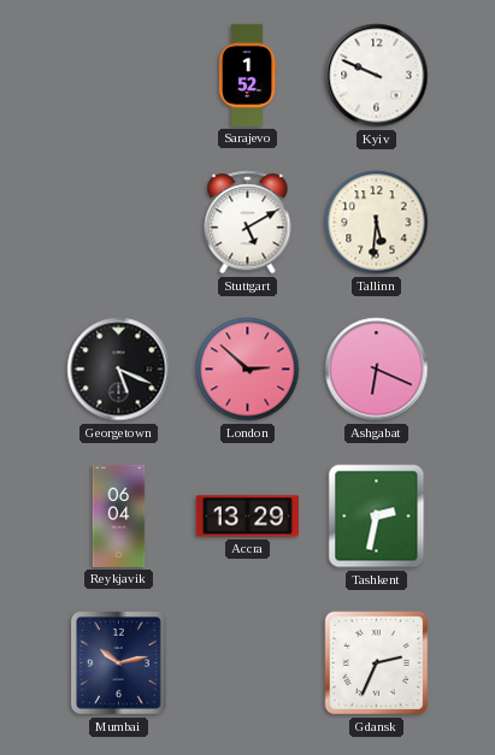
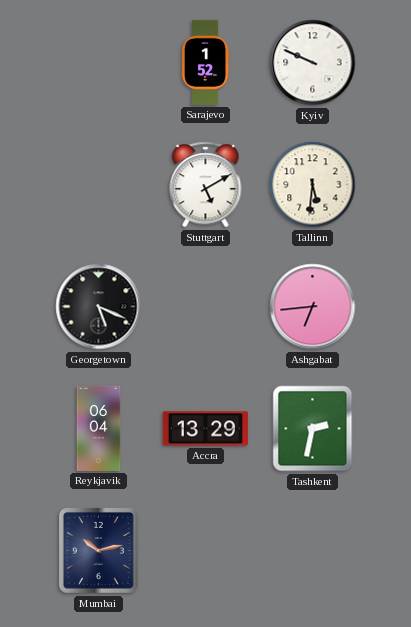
London: 2:52 -> none (248, 370)
Ashgabat: 6:19 -> 6:44 (313, 307)
Gdansk: 2:34 -> none (377, 663)
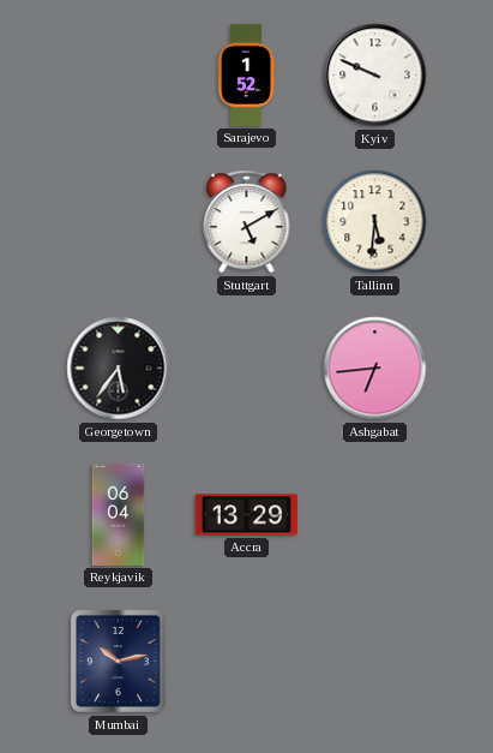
Georgetown: 5:19 -> 5:36 (119, 369)
Tashkent: 2:32 -> none (313, 429)
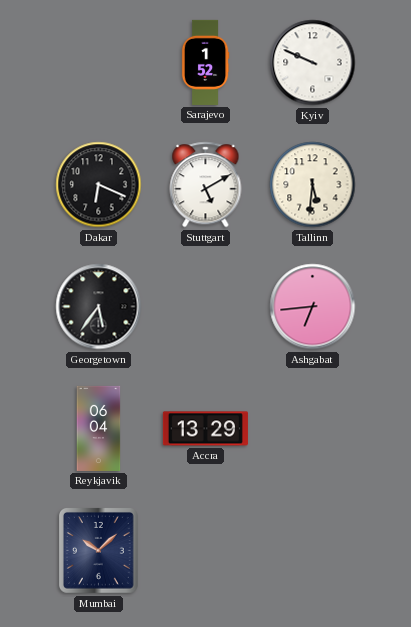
Dakar: none -> 6:19 (99, 185)
Mumbai: 10:13 -> 10:08 (98, 551)
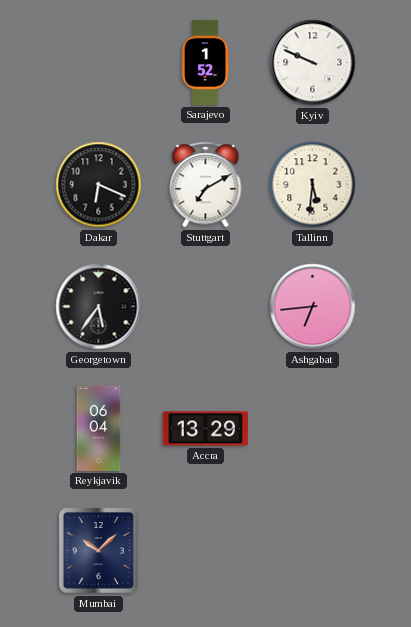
Stuttgart: 5:10 -> 7:10 (206, 185)
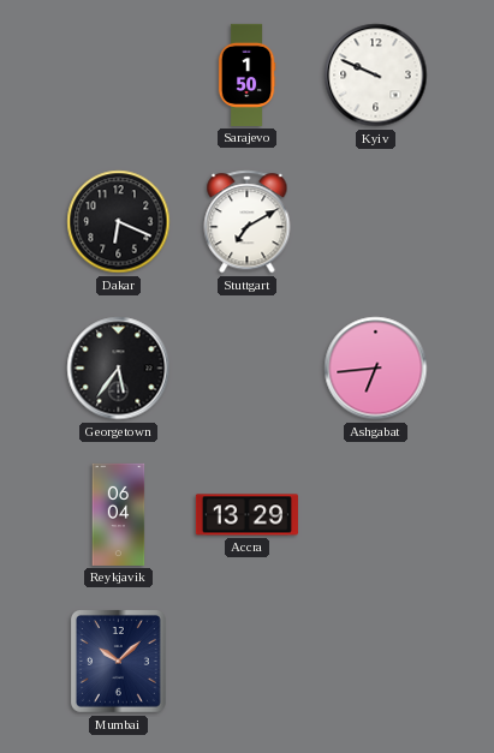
Sarajevo: 1:52 -> 1:50 (246, 74)
Tallinn: 5:31 -> none (313, 185)
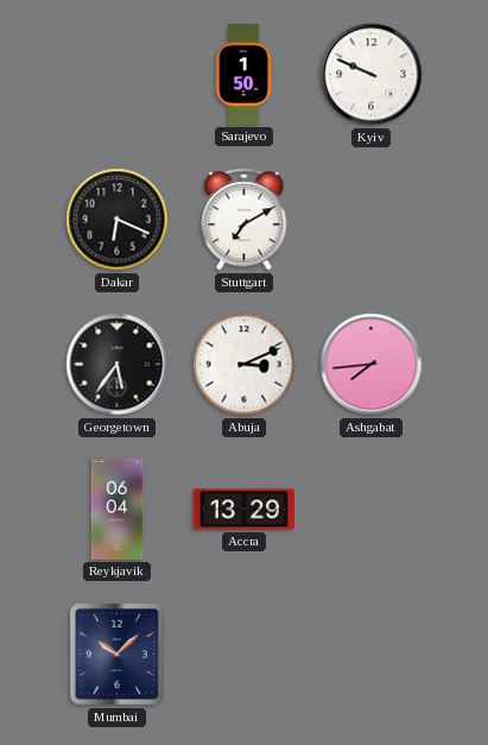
Abuja: none -> 3:11 (245, 365)
Ashgabat: 6:44 -> 7:44 (372, 365)
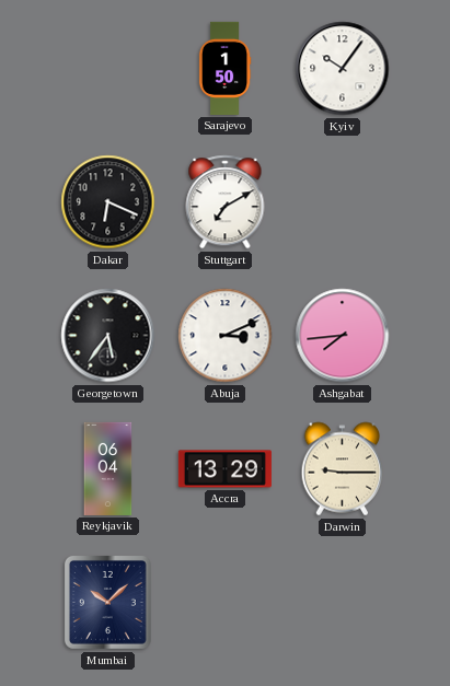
Kyiv: 9:49 -> 10:06 (343, 69)
Darwin: none -> 9:15 (343, 469)
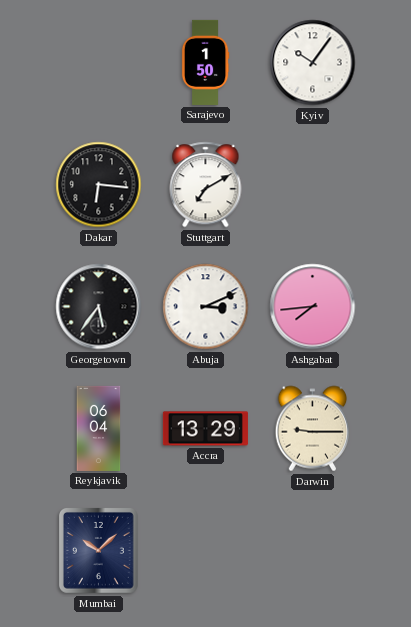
Dakar: 6:19 -> 6:16 (99, 185)
